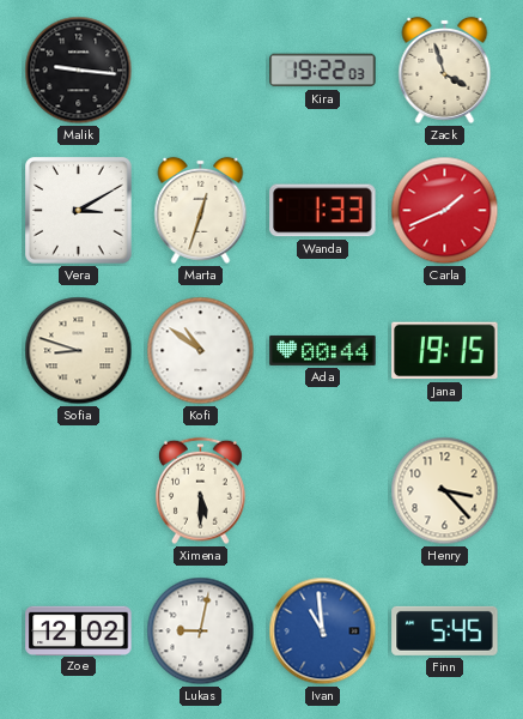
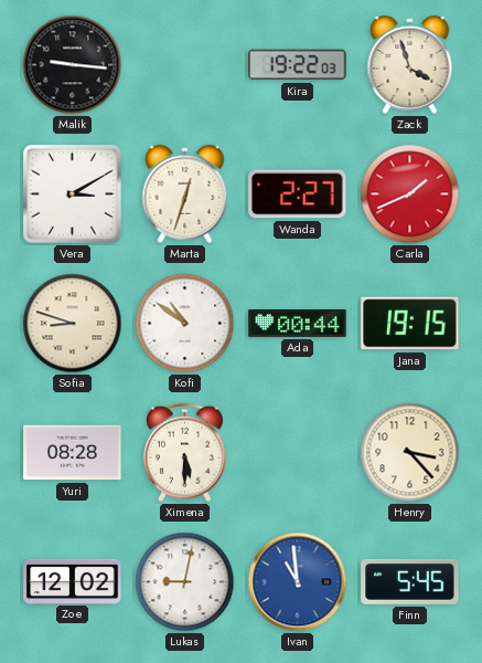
Wanda: 1:33 -> 2:27 (298, 194)
Yuri: none -> 08:28 (73, 453)
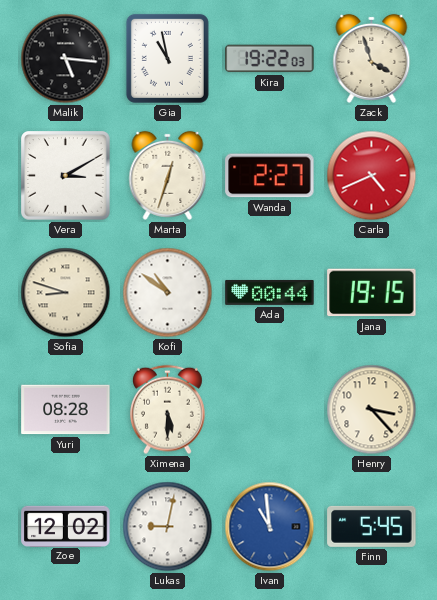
Malik: 9:16 -> 5:16 (66, 59)
Gia: none -> 10:58 (167, 58)
Carla: 1:41 -> 4:41 (372, 176)
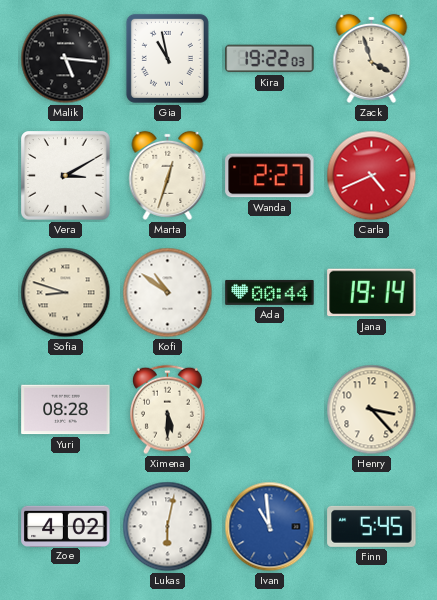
Jana: 19:15 -> 19:14 (372, 293)
Zoe: 12:02 -> 4:02 (66, 526)
Lukas: 9:02 -> 6:02 (168, 527)
